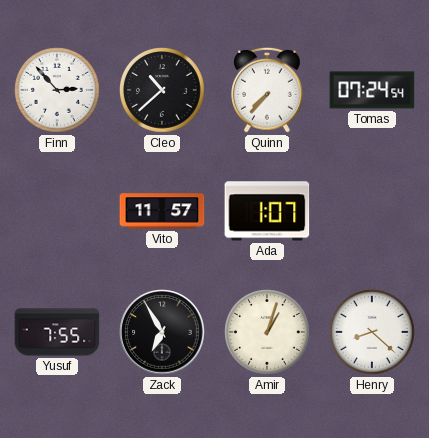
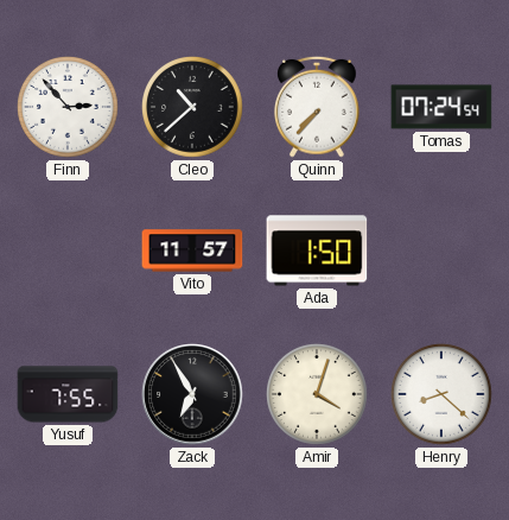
Ada: 1:07 -> 1:50 (317, 251)
Amir: 1:03 -> 4:03 (318, 395)
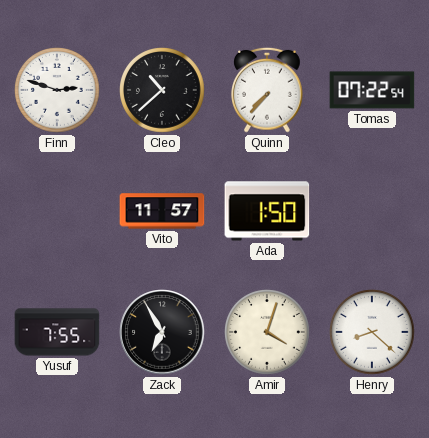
Finn: 2:53 -> 2:48 (58, 91)
Tomas: 07:24 -> 07:22 (372, 90)
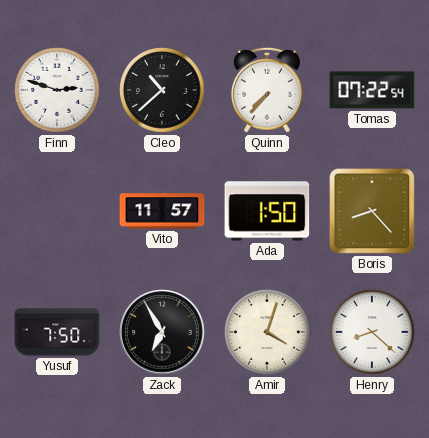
Boris: none -> 8:23 (372, 211)
Yusuf: 7:55 -> 7:50 (57, 332)
